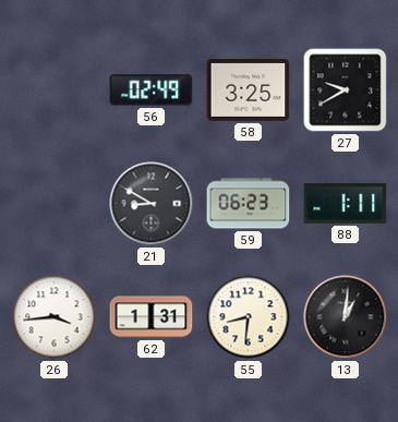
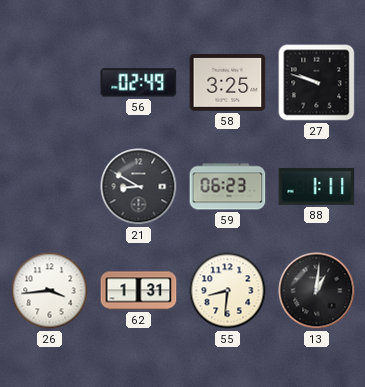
27: 9:40 -> 9:48 (317, 83)
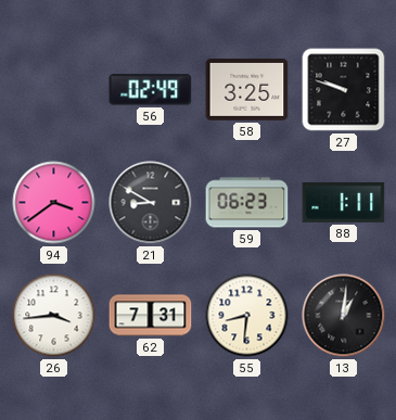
94: none -> 3:39 (54, 203)
62: 1:31 -> 7:31 (151, 316)
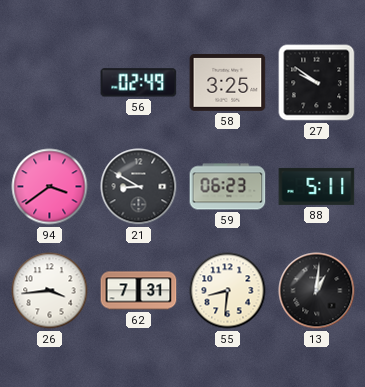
27: 9:48 -> 9:51 (317, 83)
88: 1:11 -> 5:11 (317, 186)
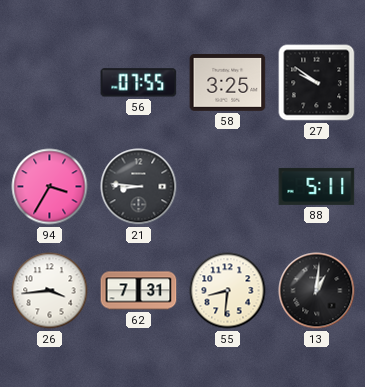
56: 02:49 -> 07:55 (139, 83)
94: 3:39 -> 3:35 (50, 187)
21: 8:50 -> 8:46 (139, 187)
59: 06:23 -> none (228, 187)
